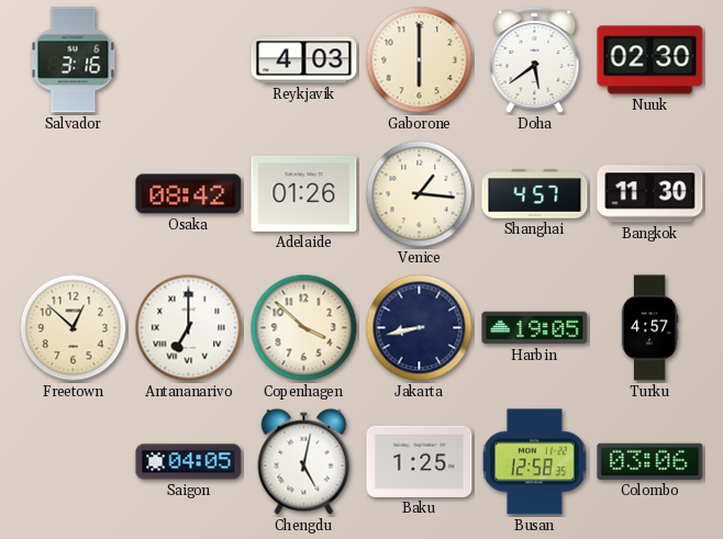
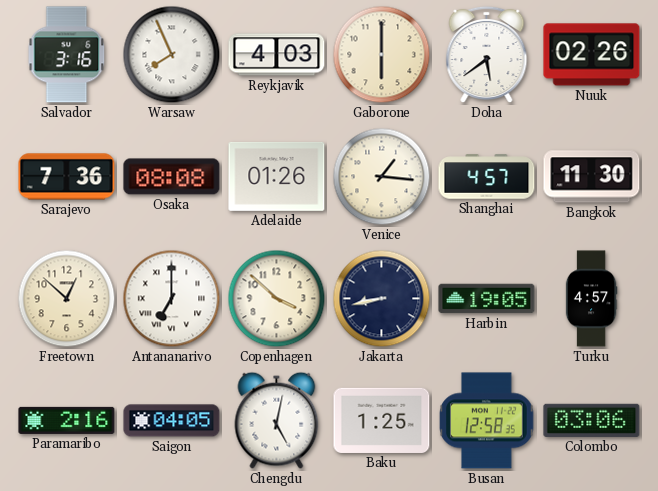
Warsaw: none -> 7:56 (172, 55)
Nuuk: 02:30 -> 02:26 (592, 55)
Sarajevo: none -> 7:36 (67, 177)
Osaka: 08:42 -> 08:08 (172, 177)
Paramaribo: none -> 2:16 (67, 420)
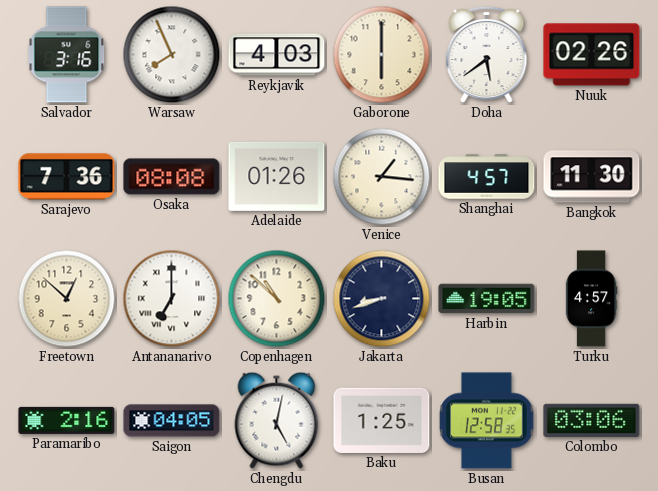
Copenhagen: 3:52 -> 10:52 (277, 299)
Jakarta: 8:43 -> 8:42 (382, 299)
